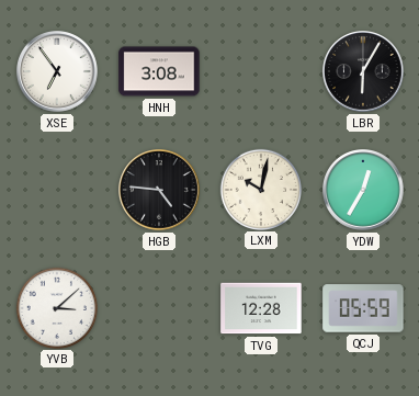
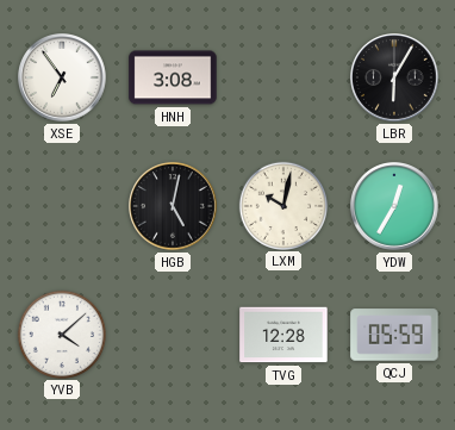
HGB: 4:46 -> 5:02 (174, 207)
YVB: 3:08 -> 4:08 (61, 334)
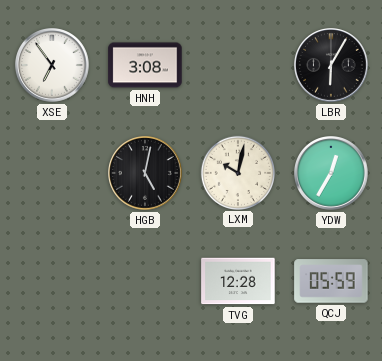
YVB: 4:08 -> none (61, 334)
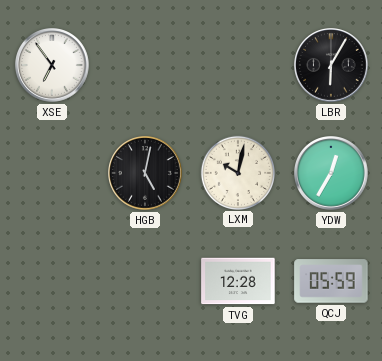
HNH: 3:08 -> none (145, 65)
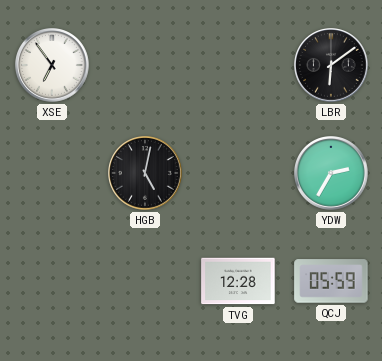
LBR: 6:05 -> 6:09 (332, 66)
LXM: 10:02 -> none (237, 172)
YDW: 12:35 -> 2:35 (332, 174)
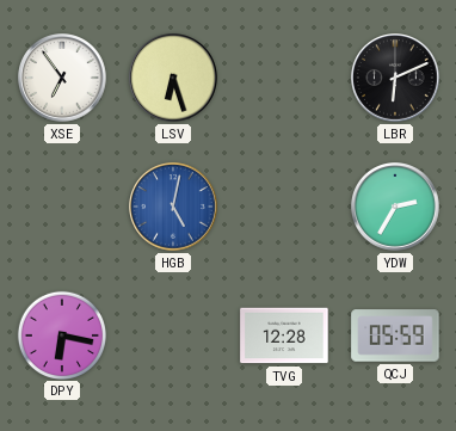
LSV: none -> 6:27 (174, 79)
LBR: 6:09 -> 6:11 (396, 79)
HGB dial: black -> blue (174, 208)
DPY: none -> 6:17 (61, 334)
